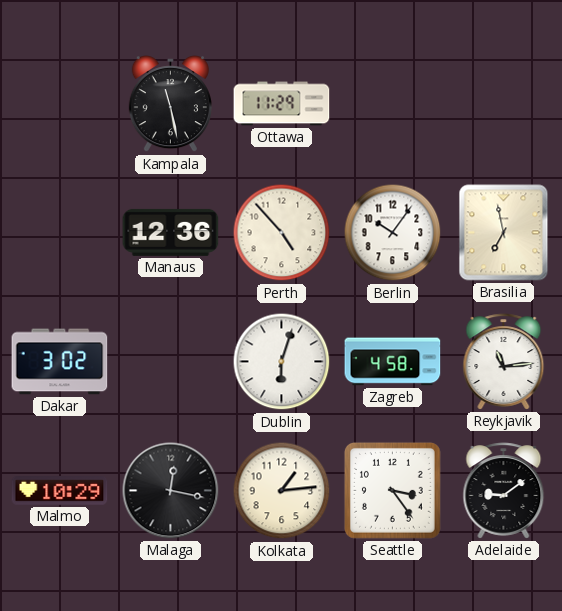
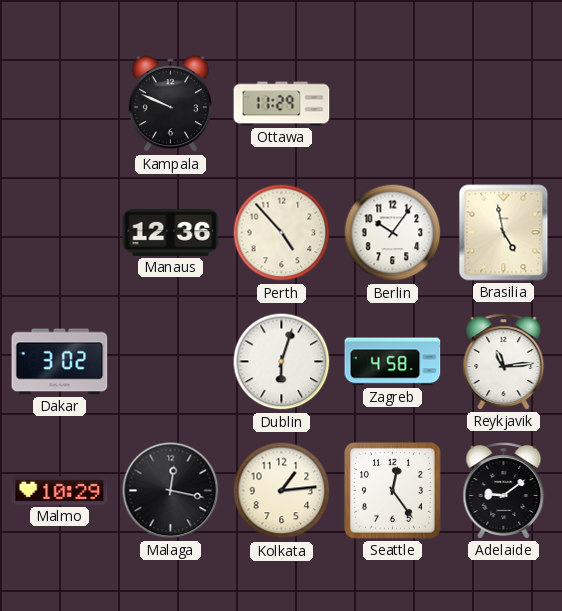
Kampala: 11:28 -> 9:49 (170, 104)
Brasilia: 6:58 -> 4:58 (504, 233)
Seattle: 3:24 -> 12:24 (392, 490)
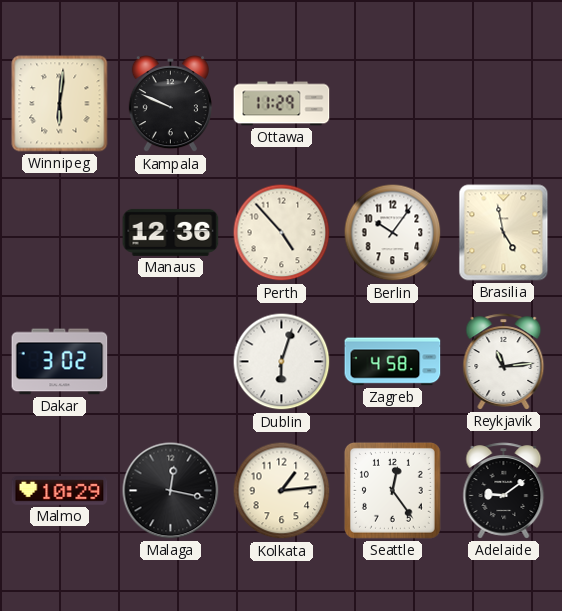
Winnipeg: none -> 6:01 (60, 104)
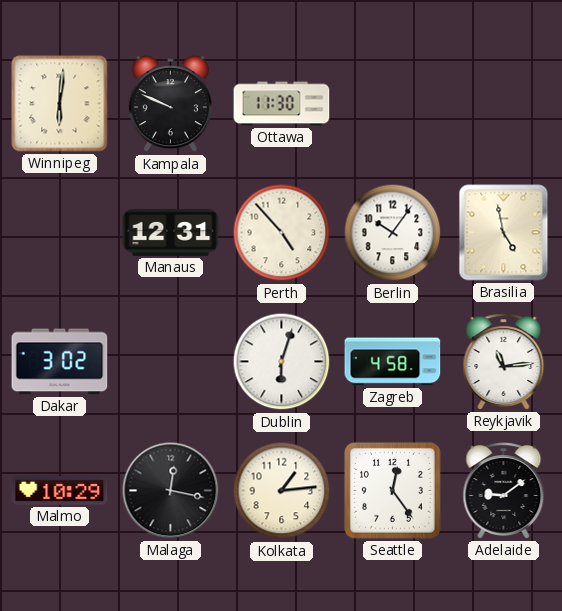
Ottawa: 11:29 -> 11:30 (282, 104)
Manaus: 12:36 -> 12:31 (171, 232)
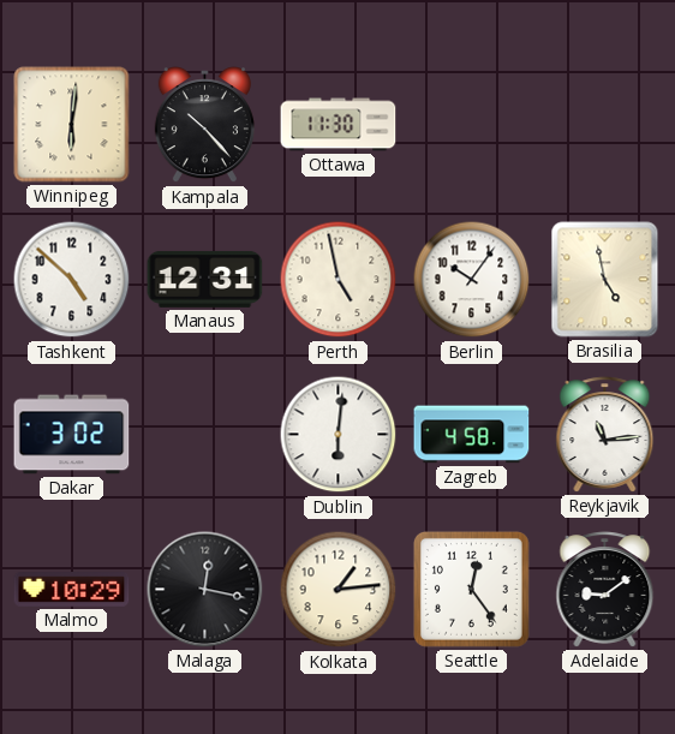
Kampala: 9:49 -> 10:23 (204, 125)
Tashkent: none -> 4:52 (72, 280)
Perth: 4:53 -> 4:58 (339, 280)
Dublin: 6:03 -> 6:01 (339, 435)
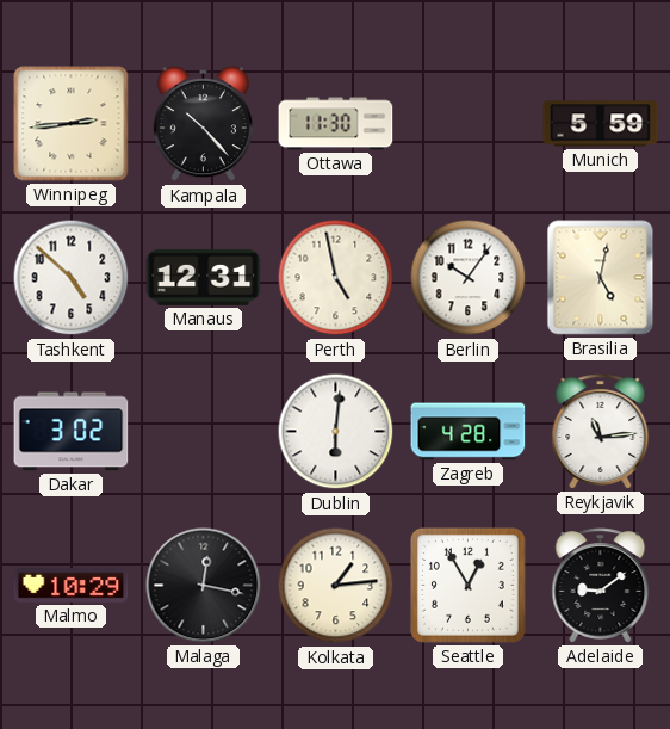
Winnipeg: 6:01 -> 2:44 (72, 124)
Munich: none -> 5:59 (601, 124)
Brasilia: 4:58 -> 5:02 (601, 278)
Zagreb: 4:58 -> 4:28 (469, 432)
Seattle: 12:24 -> 12:55 (467, 585)
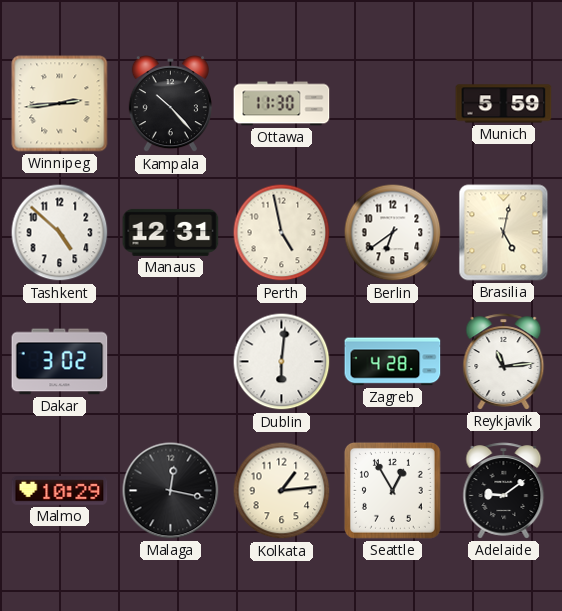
Berlin: 10:06 -> 6:39 (393, 233)
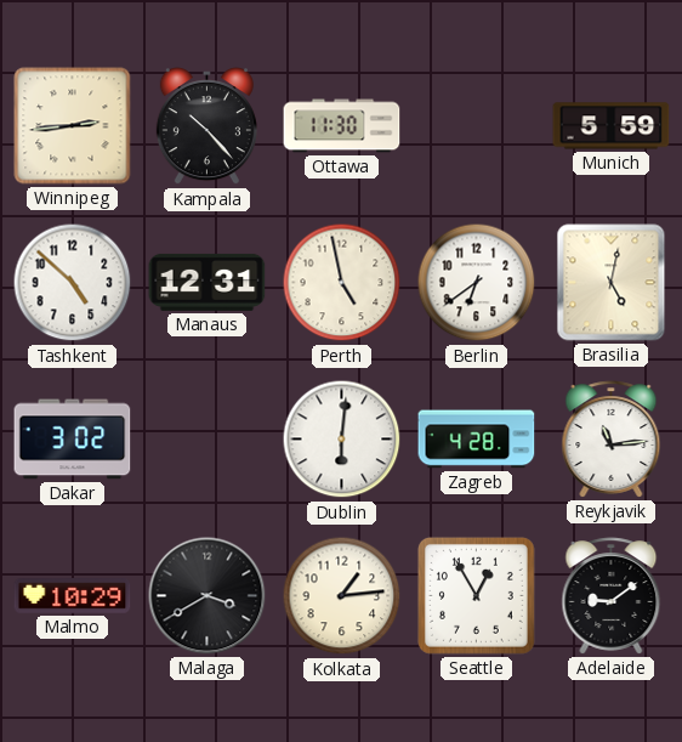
Malaga: 12:17 -> 3:40 (208, 596)
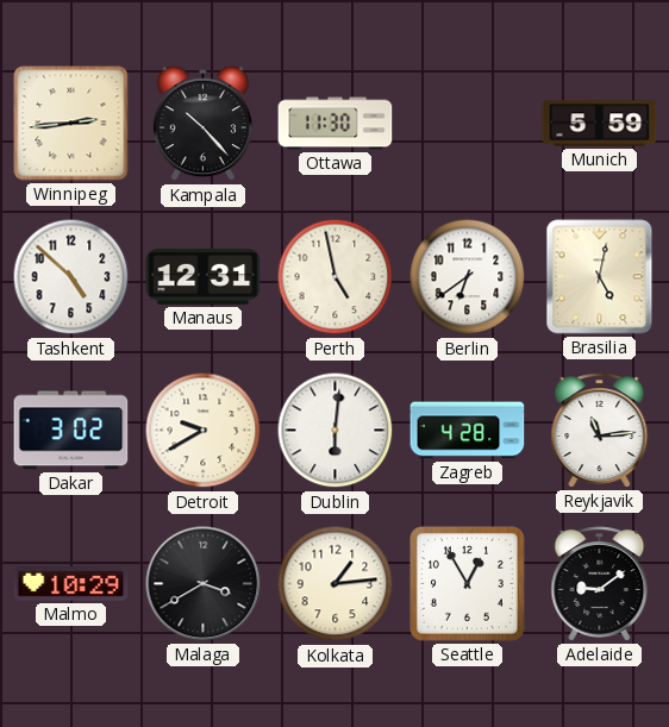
Detroit: none -> 9:40 (204, 431)
